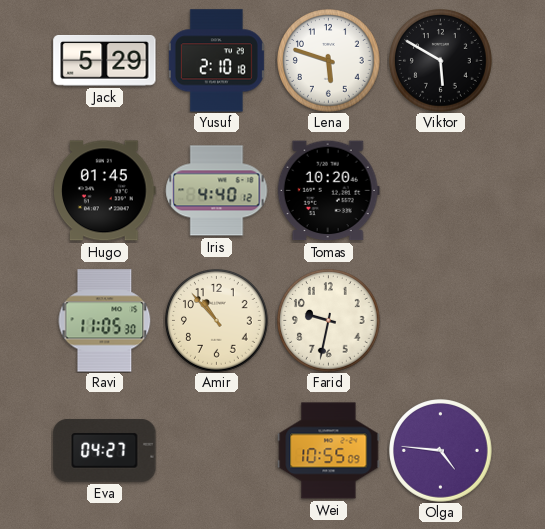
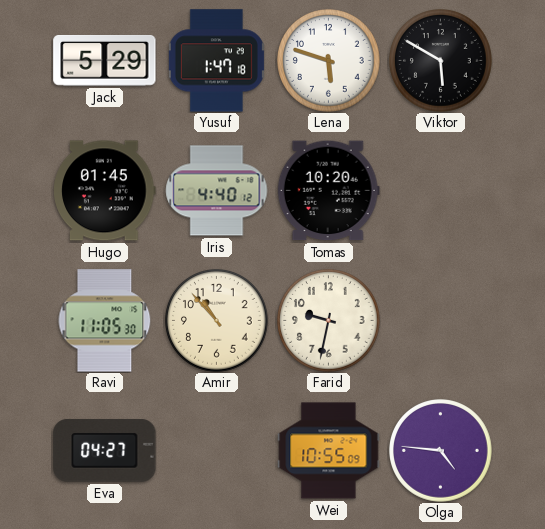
Yusuf: 2:10 -> 1:47 (216, 61)
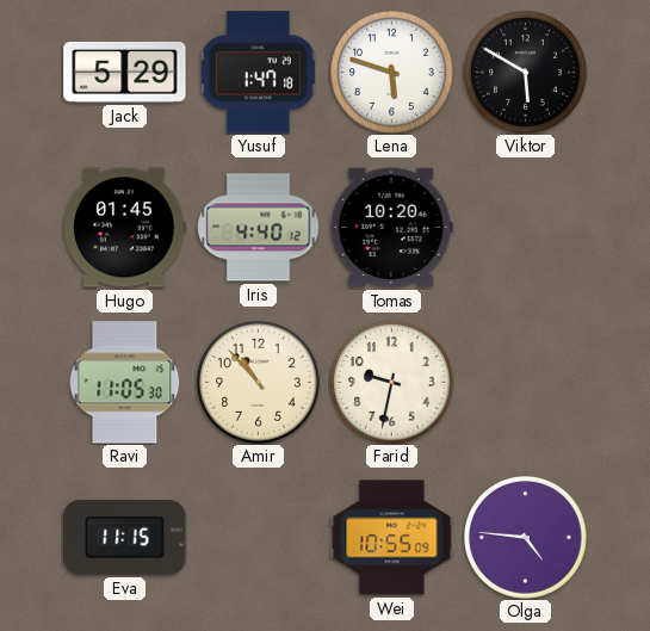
Eva: 04:27 -> 11:15 (125, 538)
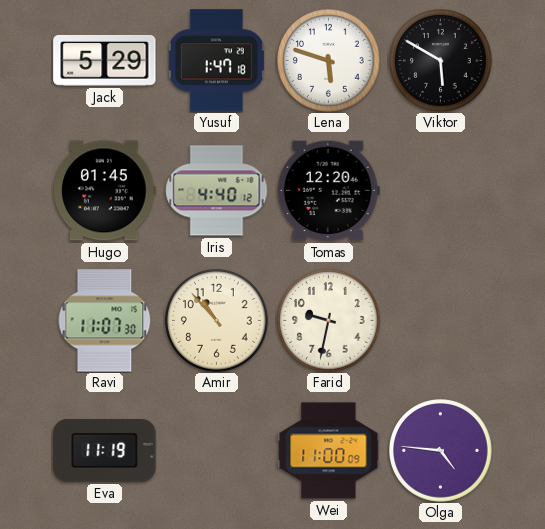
Tomas: 10:20 -> 12:20 (328, 191)
Ravi: 11:05 -> 11:07 (105, 321)
Eva: 11:15 -> 11:19 (105, 451)
Wei: 10:55 -> 11:00 (329, 451)
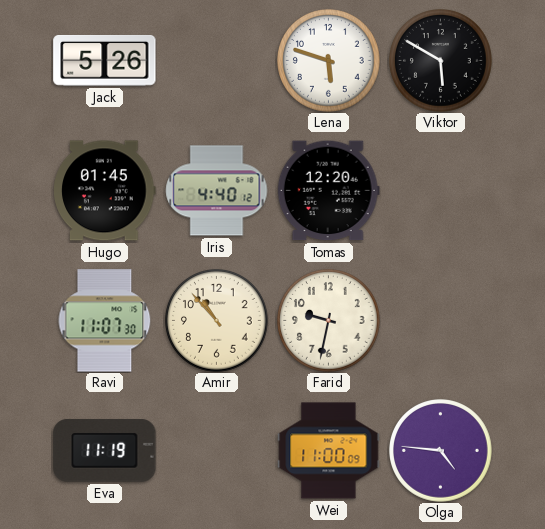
Jack: 5:29 -> 5:26 (105, 60)
Yusuf: 1:47 -> none (216, 61)
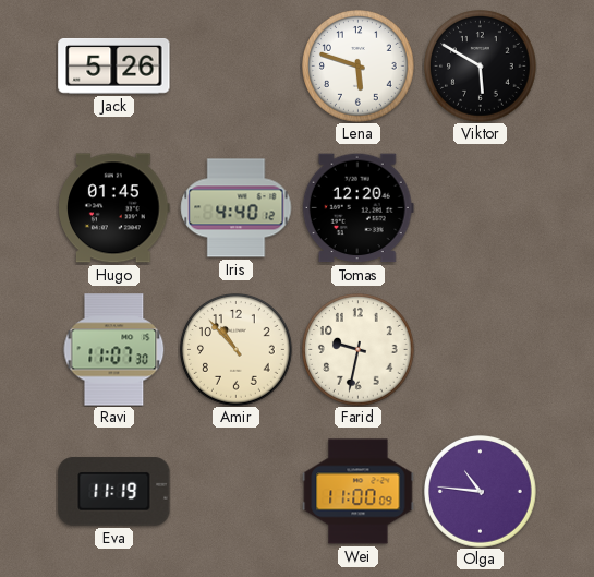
Olga: 4:46 -> 10:46 (481, 492)
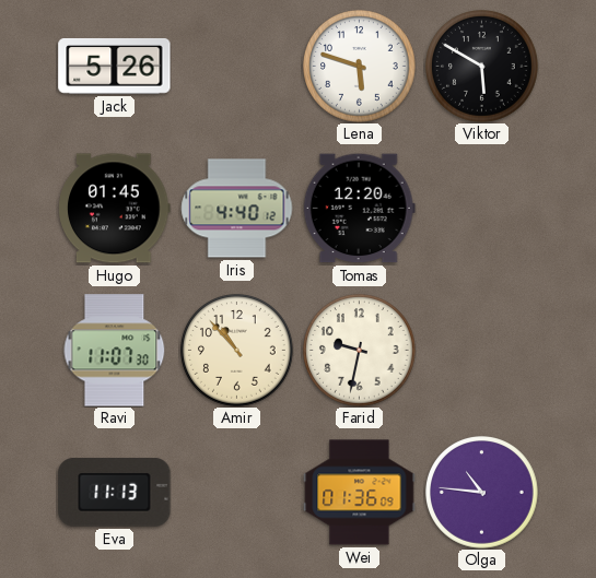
Eva: 11:19 -> 11:13 (115, 493)
Wei: 11:00 -> 01:36 (360, 493)
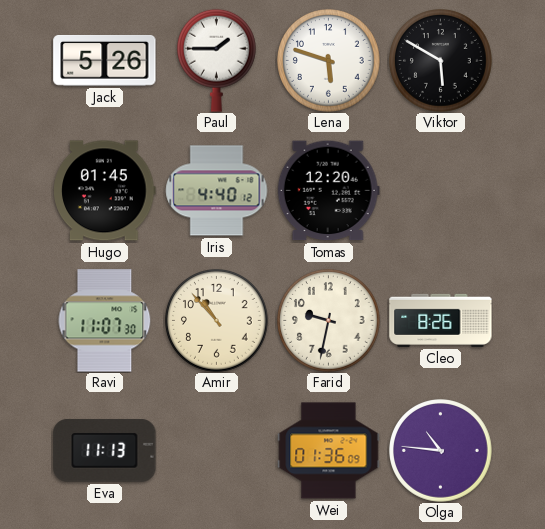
Paul: none -> 1:45 (216, 60)
Cleo: none -> 8:26 (441, 320)
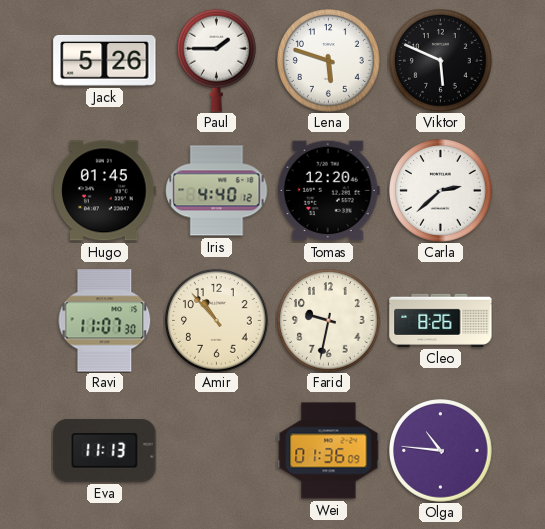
Viktor: 5:50 -> 5:49 (441, 61)
Carla: none -> 2:38 (441, 191)
